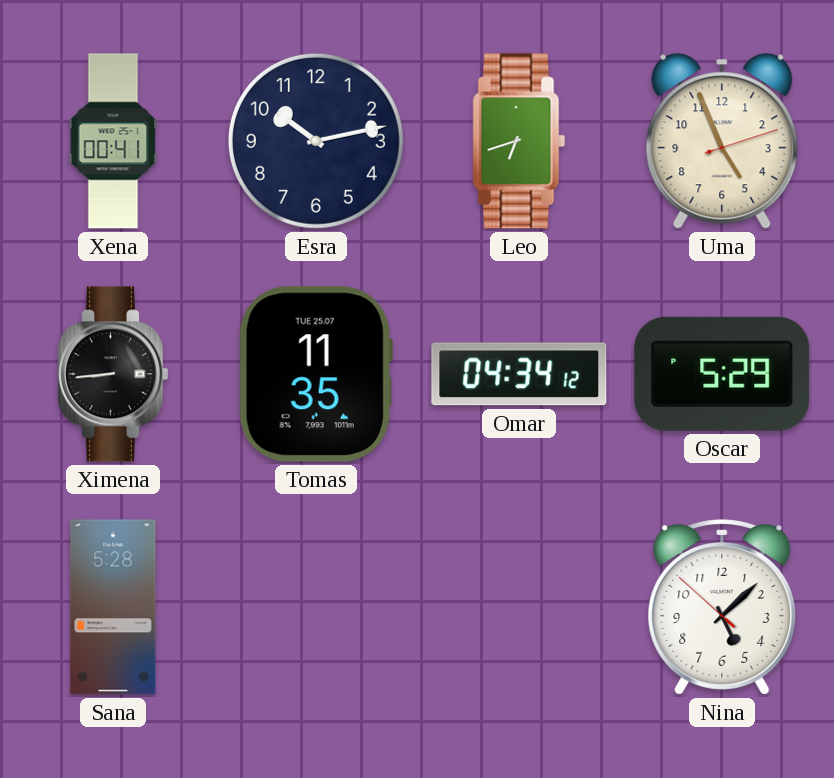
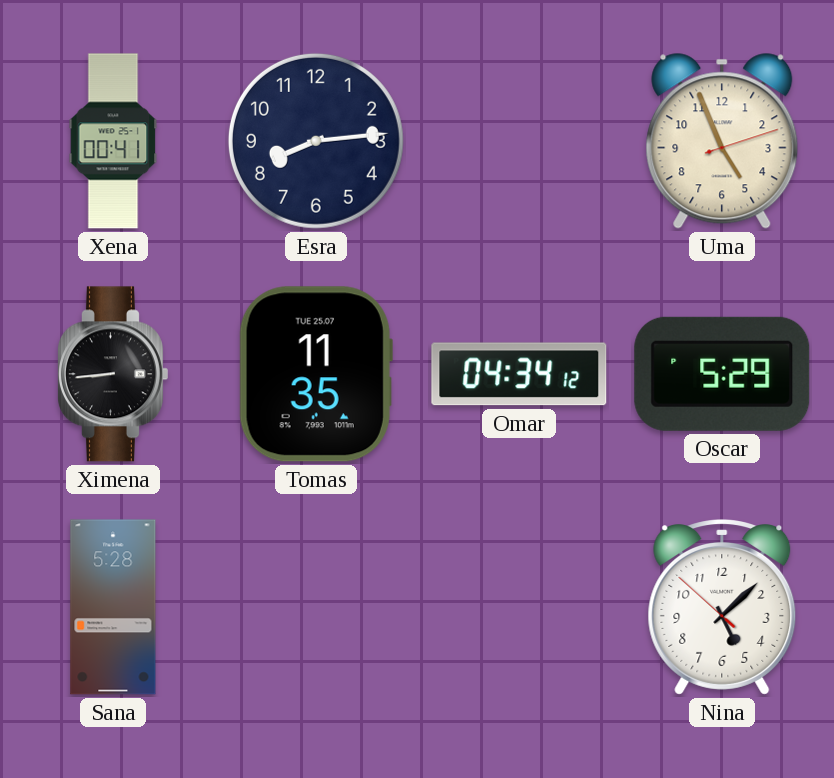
Esra: 10:13 -> 8:14 (316, 141)
Leo: 6:42 -> none (519, 141)
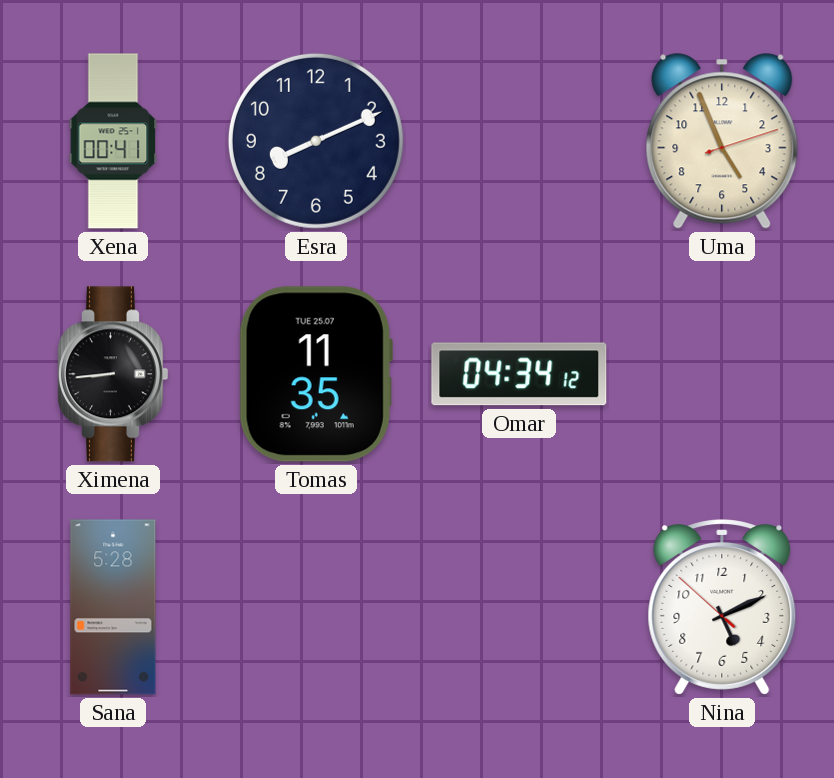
Esra: 8:14 -> 8:11 (316, 141)
Oscar: 5:29 -> none (722, 374)
Nina: 5:07 -> 5:10 (722, 608)
